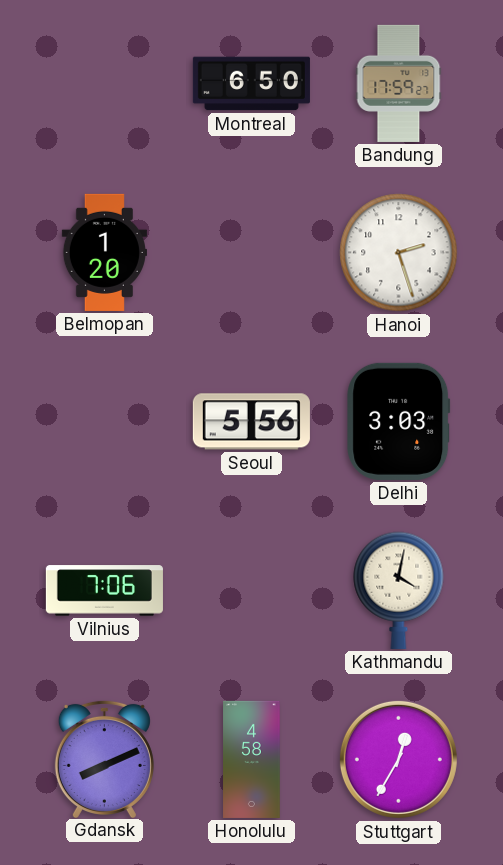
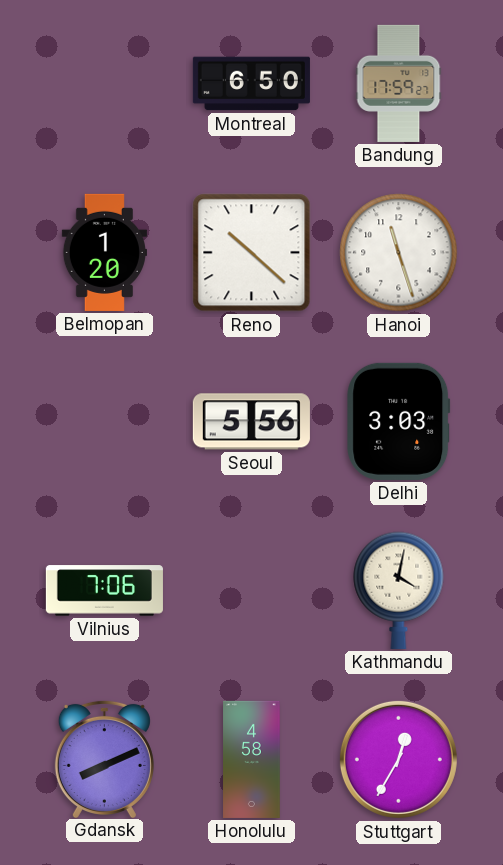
Reno: none -> 10:22 (252, 253)
Hanoi: 2:27 -> 11:27 (399, 253)
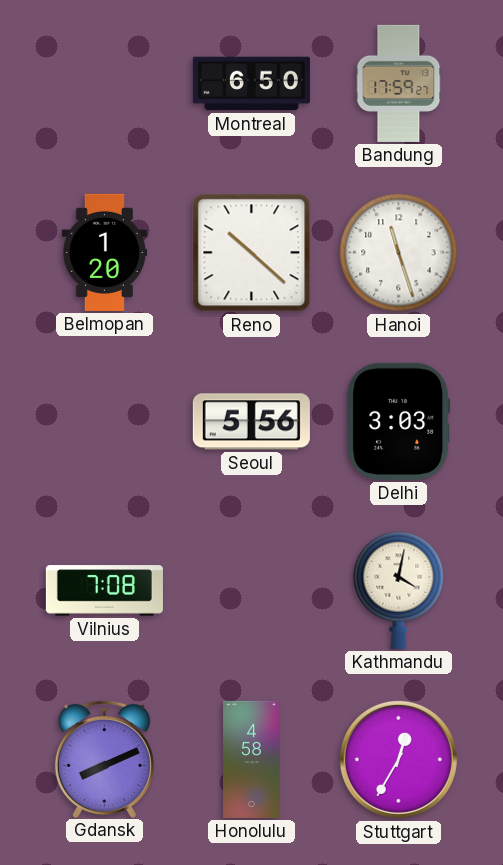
Vilnius: 7:06 -> 7:08 (104, 591)
